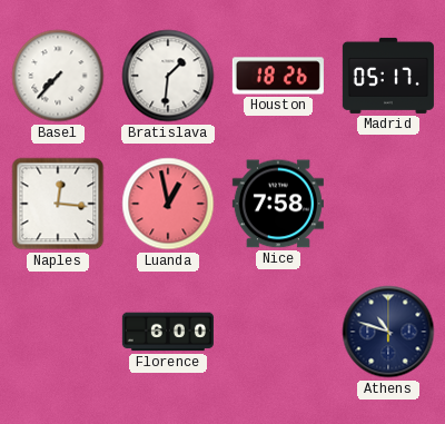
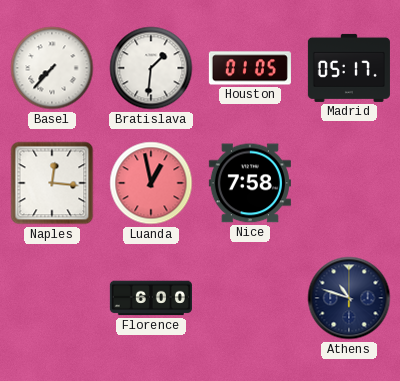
Houston: 18:26 -> 01:05 (250, 68)
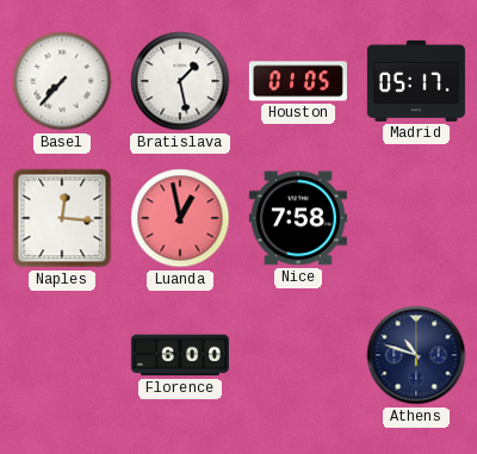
Bratislava: 1:31 -> 1:28 (180, 81)
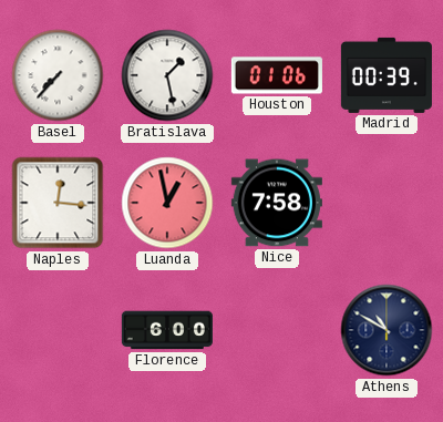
Houston: 01:05 -> 01:06 (277, 75)
Madrid: 05:17 -> 00:39 (387, 75)
Athens: 10:48 -> 10:50 (387, 330)
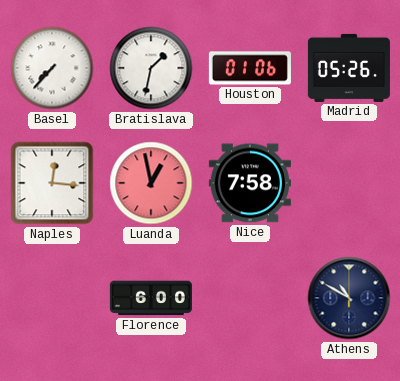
Bratislava: 1:28 -> 1:32 (151, 68)
Madrid: 00:39 -> 05:26 (349, 68)
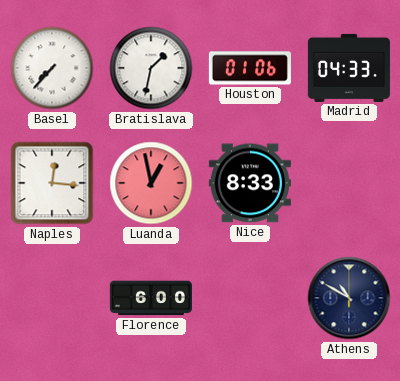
Madrid: 05:26 -> 04:33 (349, 68)
Nice: 7:58 -> 8:33 (250, 183)
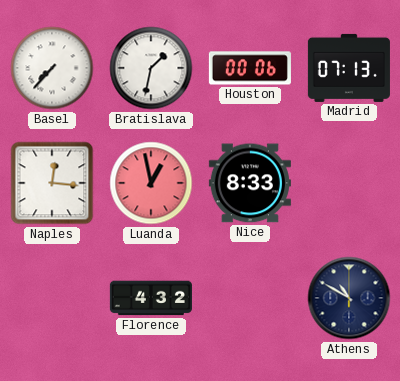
Houston: 01:06 -> 00:06 (250, 68)
Madrid: 04:33 -> 07:13 (349, 68)
Florence: 6:00 -> 4:32 (151, 298)
